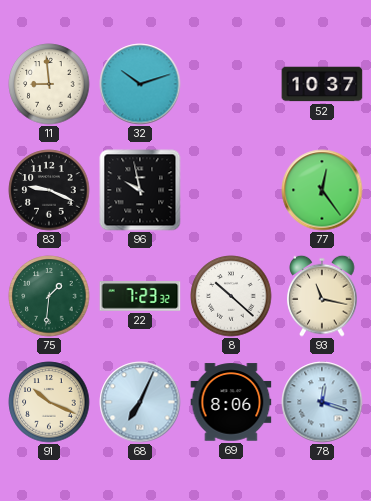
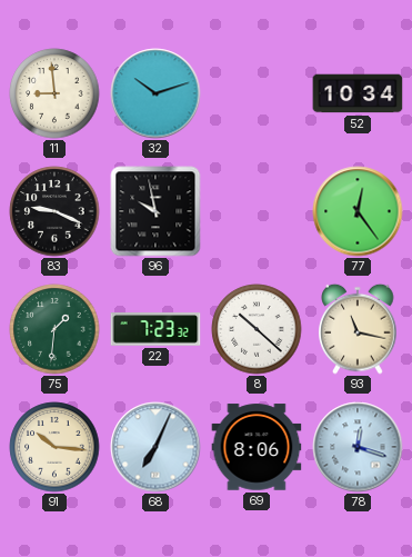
52: 10:37 -> 10:34 (358, 93)
91: 10:19 -> 10:16 (54, 447)
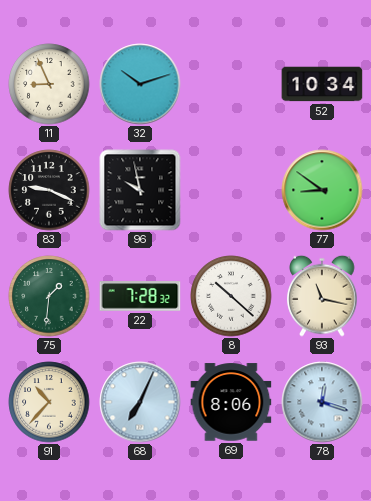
11: 8:59 -> 8:56 (49, 84)
77: 12:24 -> 8:51 (322, 190)
22: 7:23 -> 7:28 (140, 296)
91: 10:16 -> 10:37 (49, 402)
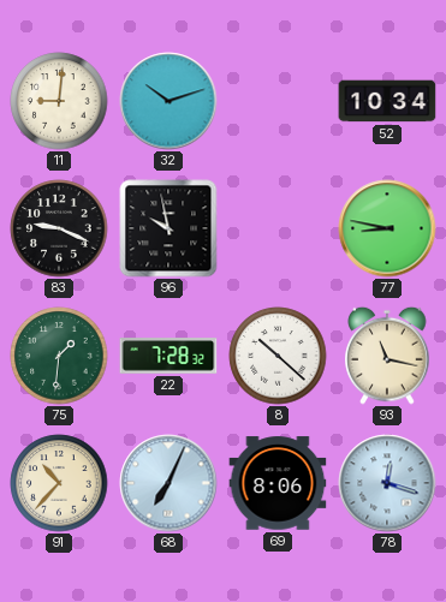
11: 8:56 -> 9:01 (59, 101)
77: 8:51 -> 8:47 (387, 228)
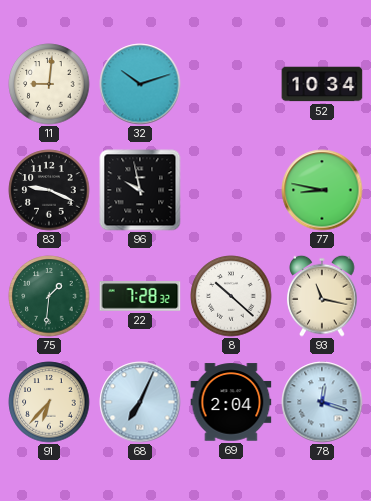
91: 10:37 -> 6:37 (49, 402)
69: 8:06 -> 2:04 (231, 402)
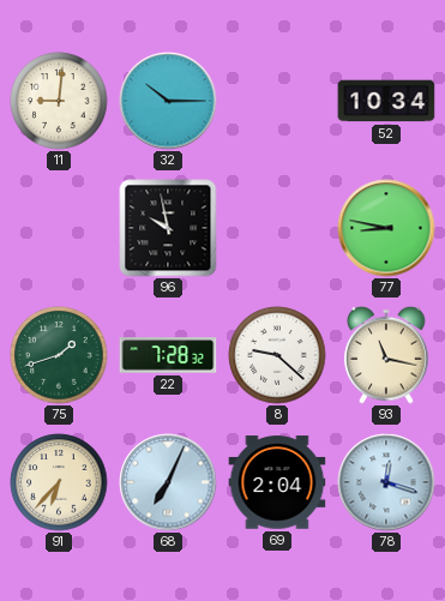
32: 10:12 -> 10:15 (168, 101)
83: 9:19 -> none (49, 190)
75: 1:31 -> 1:42 (59, 355)
8: 10:22 -> 9:22 (277, 355)
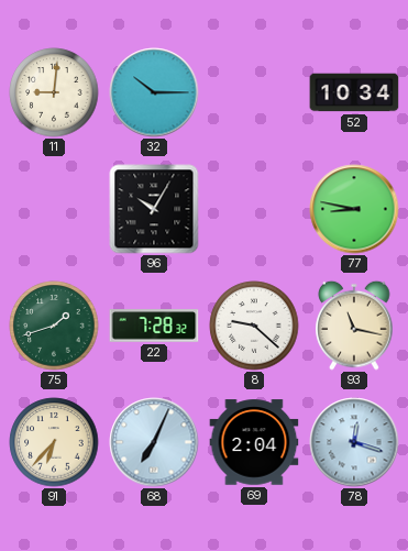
96: 9:58 -> 10:05 (154, 209)
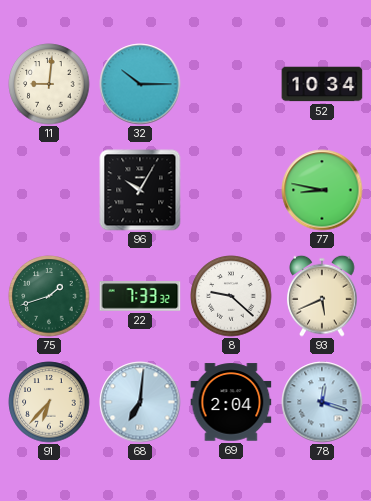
22: 7:28 -> 7:33 (140, 296)
93: 11:17 -> 5:41 (322, 296)
68: 7:04 -> 7:01 (140, 402)
